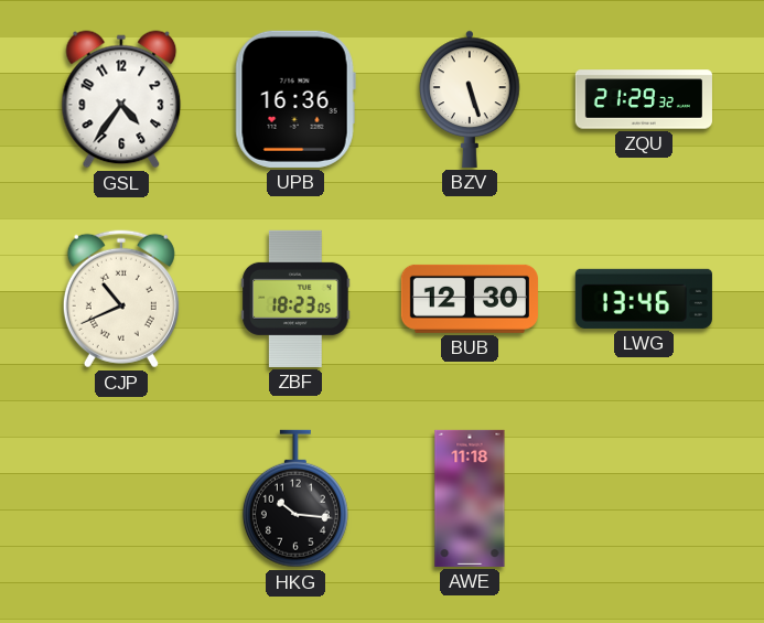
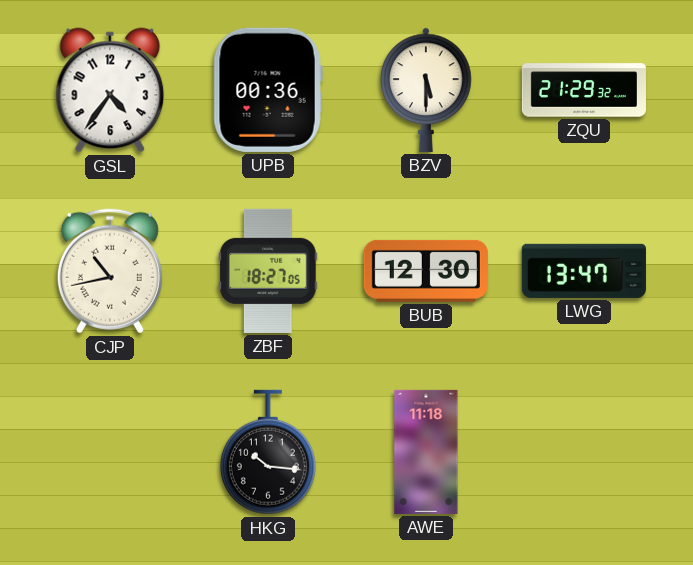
UPB: 16:36 -> 00:36 (268, 90)
BZV: 5:27 -> 5:30 (426, 90)
CJP: 10:41 -> 10:43 (110, 271)
ZBF: 18:23 -> 18:27 (268, 271)
LWG: 13:46 -> 13:47 (584, 271)
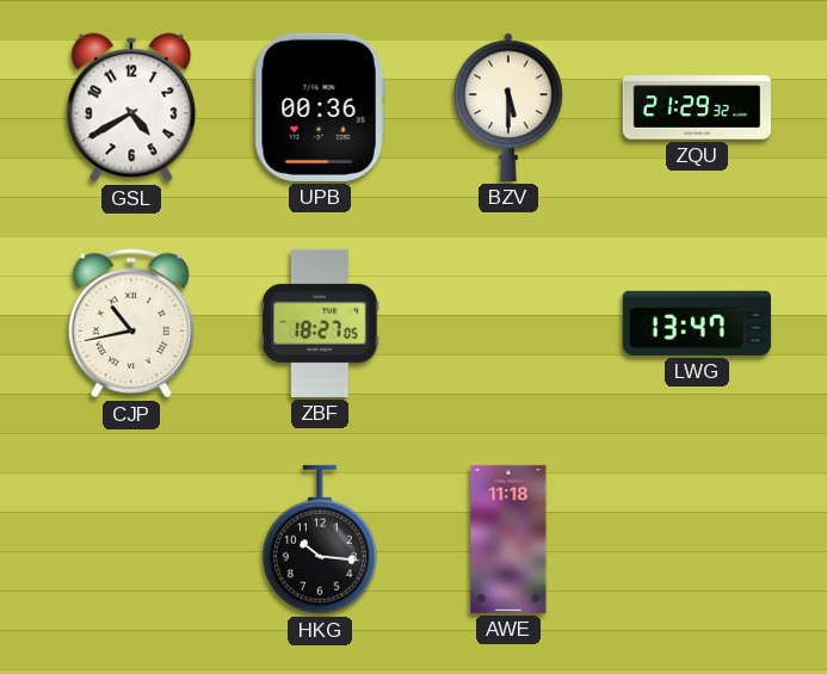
GSL: 4:36 -> 4:40 (131, 107)
BUB: 12:30 -> none (426, 271)
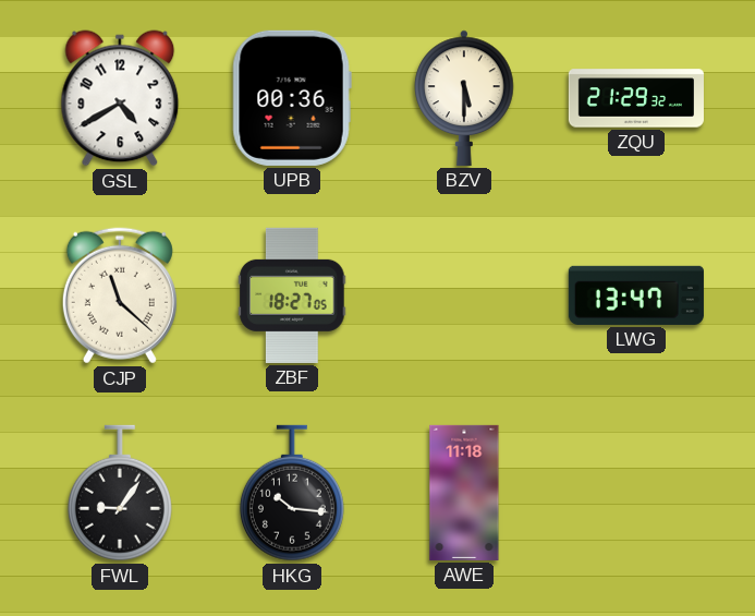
CJP: 10:43 -> 11:22 (120, 295)
FWL: none -> 9:06 (120, 493)
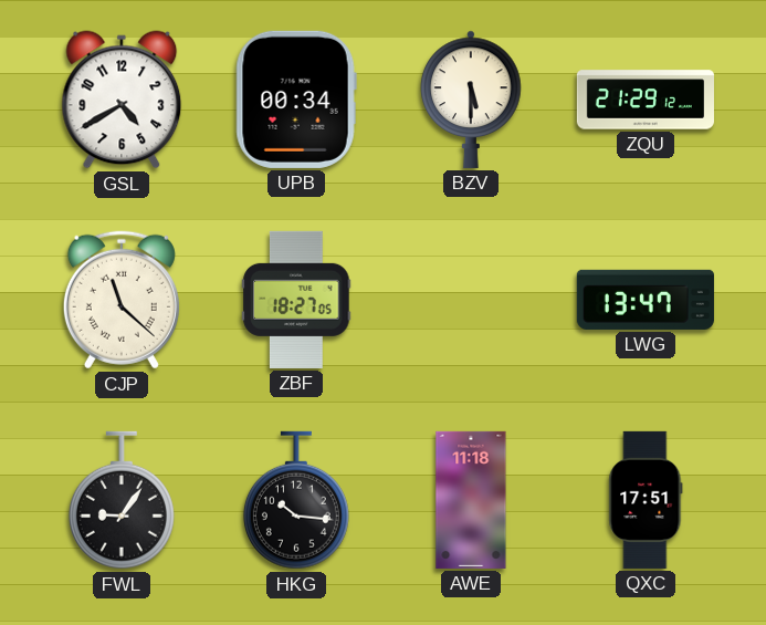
UPB: 00:36 -> 00:34 (296, 100)
ZQU: 21:29:32 -> 21:29:12 (646, 100)
QXC: none -> 17:51 (646, 500)
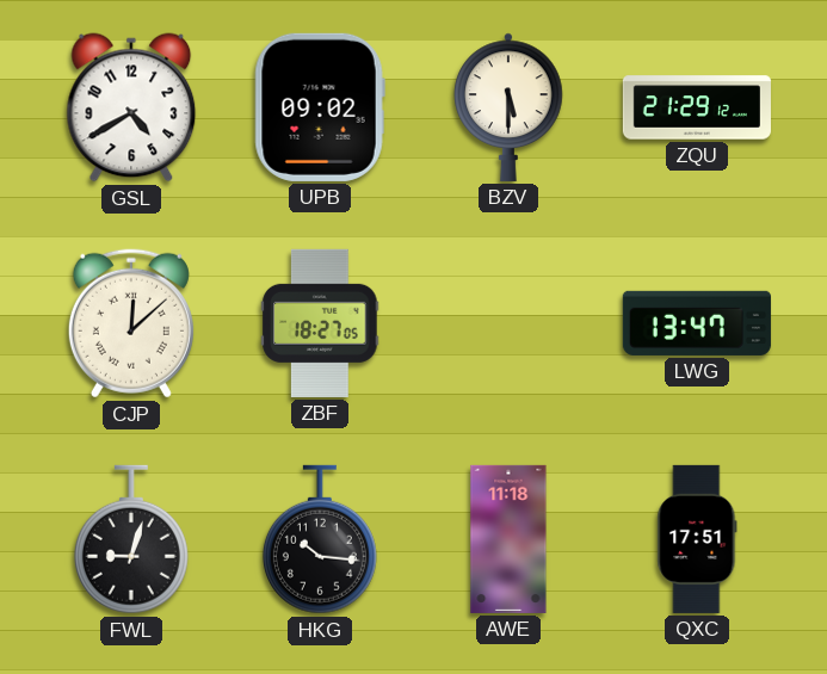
UPB: 00:34 -> 09:02 (320, 107)
CJP: 11:22 -> 12:08 (131, 323)
FWL: 9:06 -> 9:03 (131, 539)
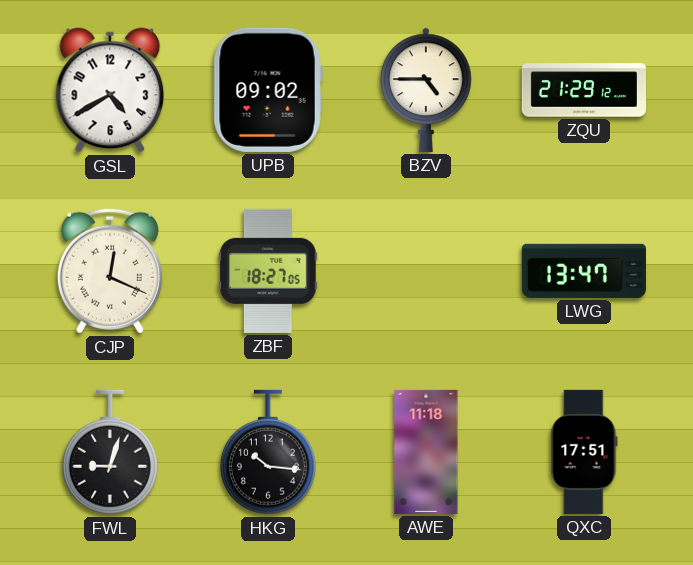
BZV: 5:30 -> 4:45 (426, 90)
CJP: 12:08 -> 12:19 (110, 271)
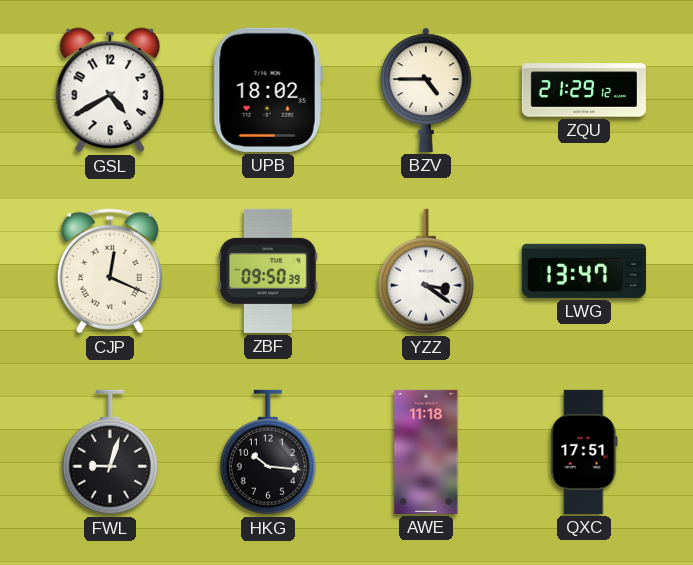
UPB: 09:02 -> 18:02 (268, 90)
ZBF: 18:27 -> 09:50 (268, 271)
YZZ: none -> 3:21 (426, 271)
